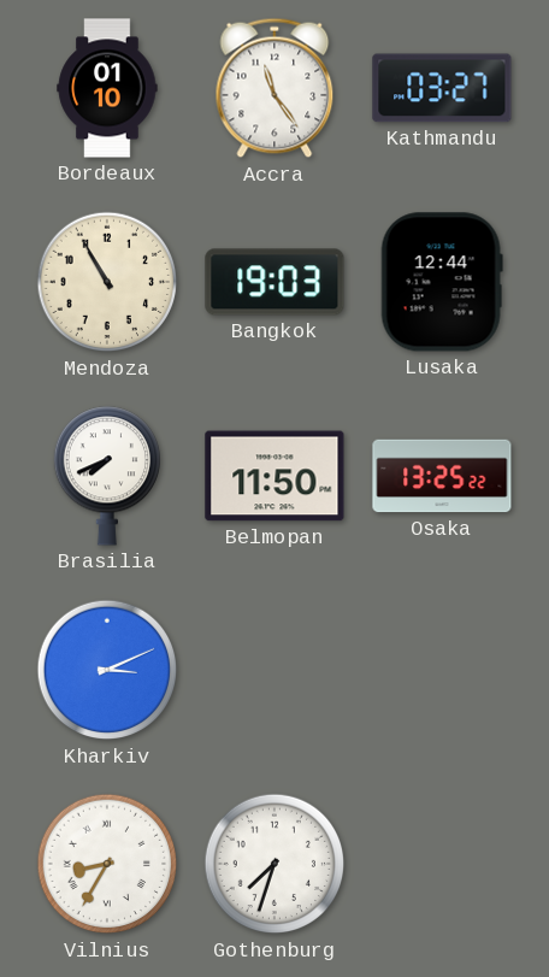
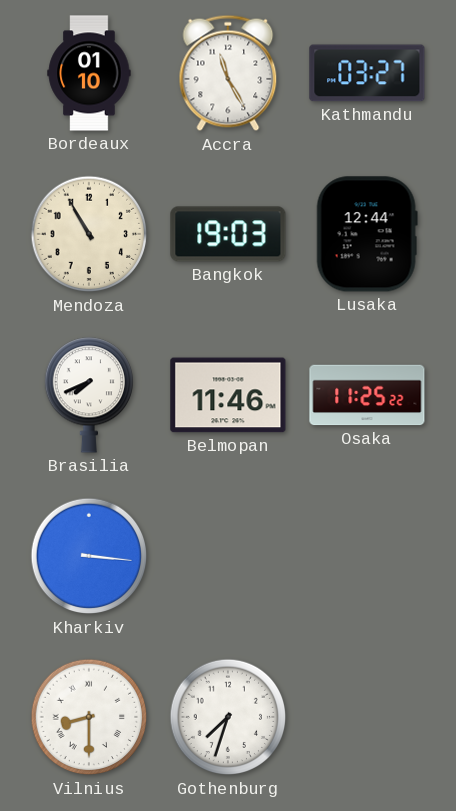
Accra: 11:24 -> 11:25 (228, 73)
Belmopan: 11:50 -> 11:46 (228, 395)
Osaka: 13:25 -> 11:25 (367, 395)
Kharkiv: 3:11 -> 3:16 (89, 556)
Vilnius: 8:35 -> 8:30 (89, 717)
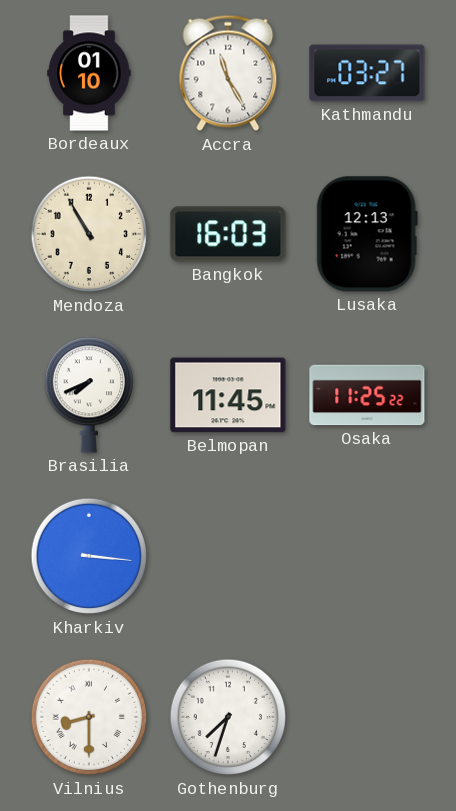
Bangkok: 19:03 -> 16:03 (228, 234)
Lusaka: 12:44 -> 12:13 (367, 234)
Belmopan: 11:46 -> 11:45 (228, 395)
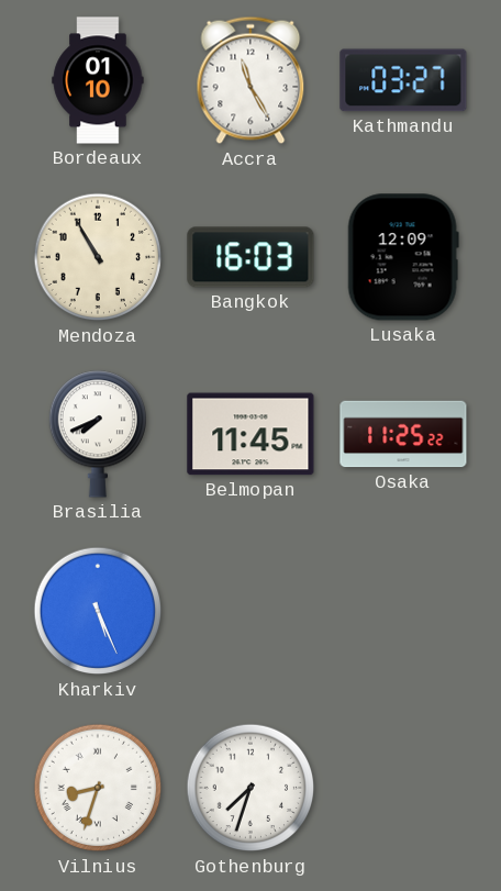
Lusaka: 12:13 -> 12:09 (403, 257)
Kharkiv: 3:16 -> 5:26 (98, 611)
Vilnius: 8:30 -> 8:33 (98, 788)
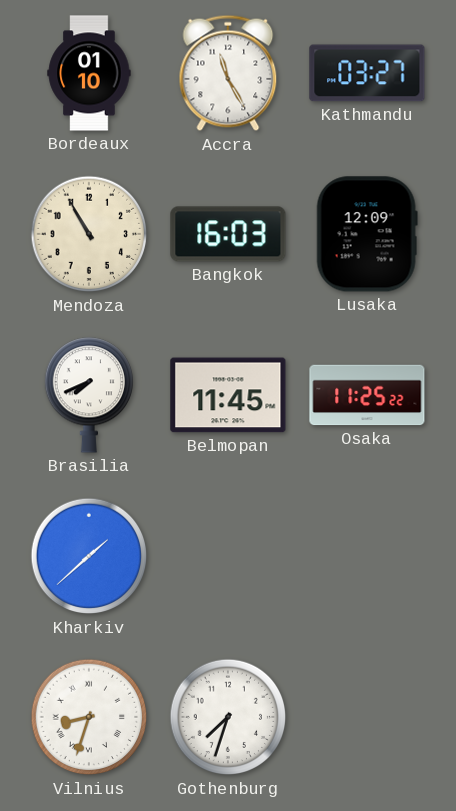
Kharkiv: 5:26 -> 1:38 (89, 556)
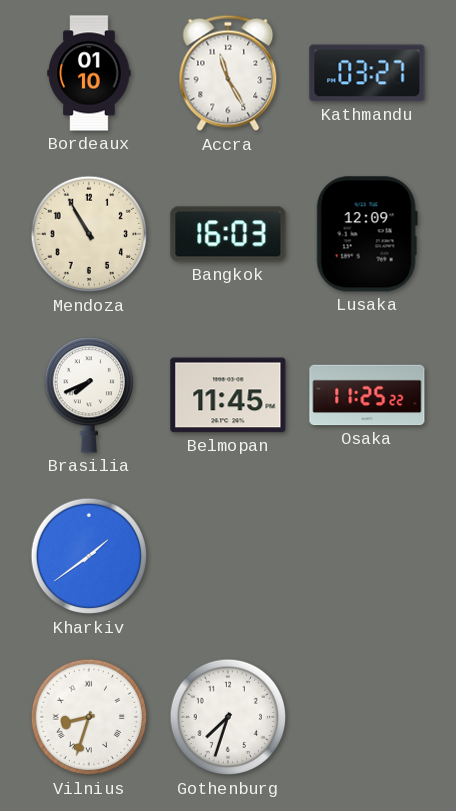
Kharkiv: 1:38 -> 1:39 (89, 556)
